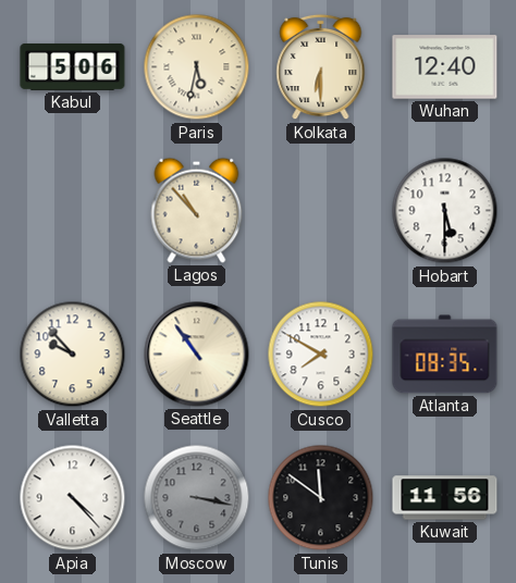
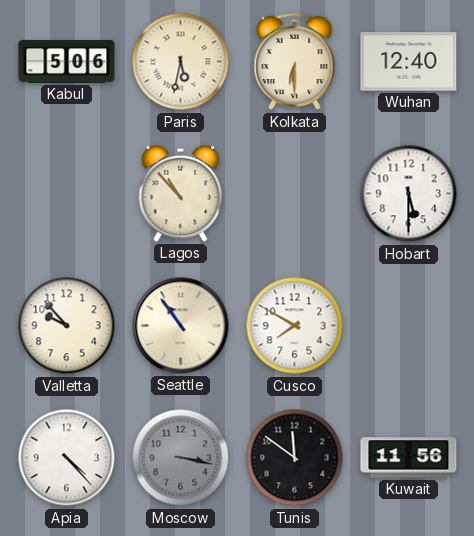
Atlanta: 08:35 -> none (445, 355)
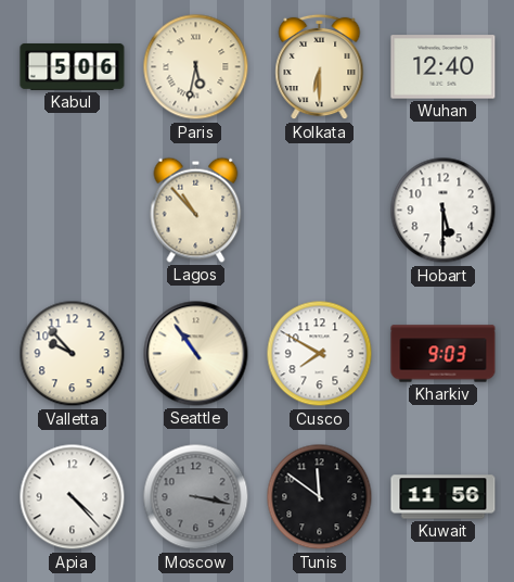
Kharkiv: none -> 9:03 (444, 354)
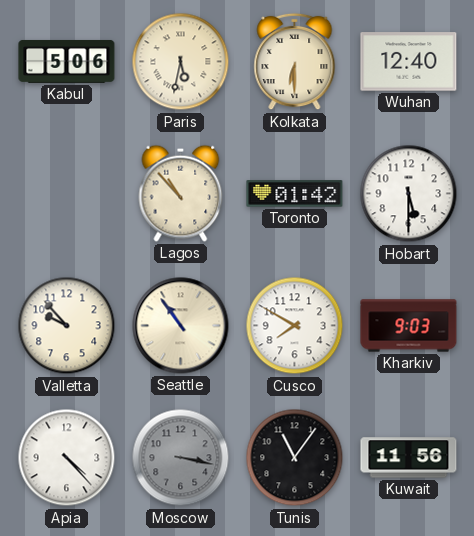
Toronto: none -> 01:42 (295, 194)
Tunis: 11:51 -> 11:06 (295, 458)
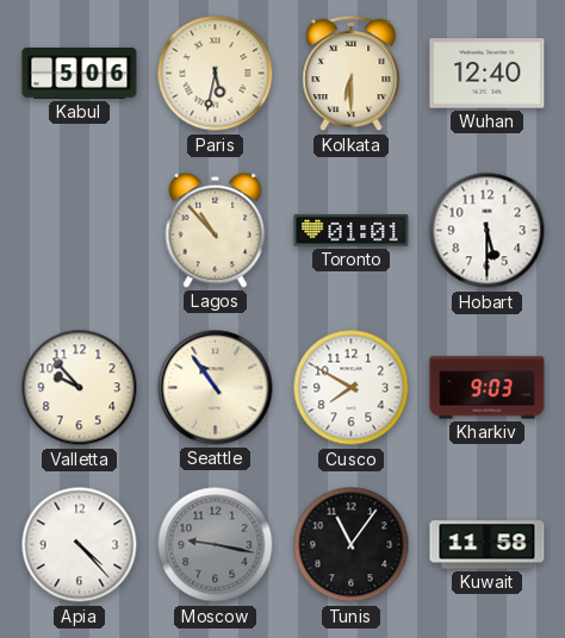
Toronto: 01:42 -> 01:01 (352, 231)
Moscow: 3:17 -> 9:17 (216, 545)
Kuwait: 11:56 -> 11:58 (488, 545)
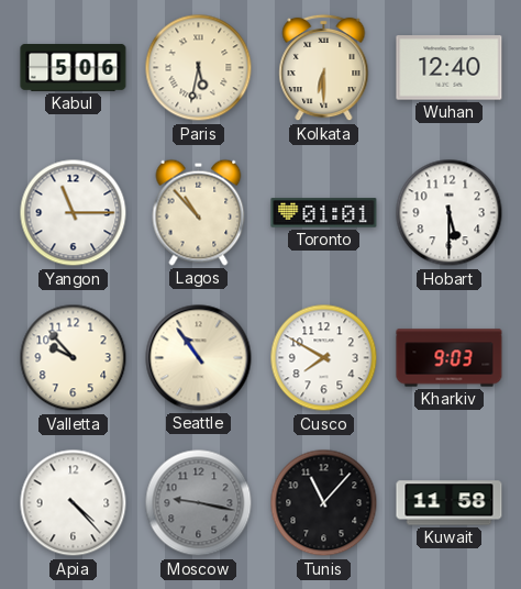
Yangon: none -> 11:15 (74, 213)
Tunis: 11:06 -> 11:07 (324, 503)
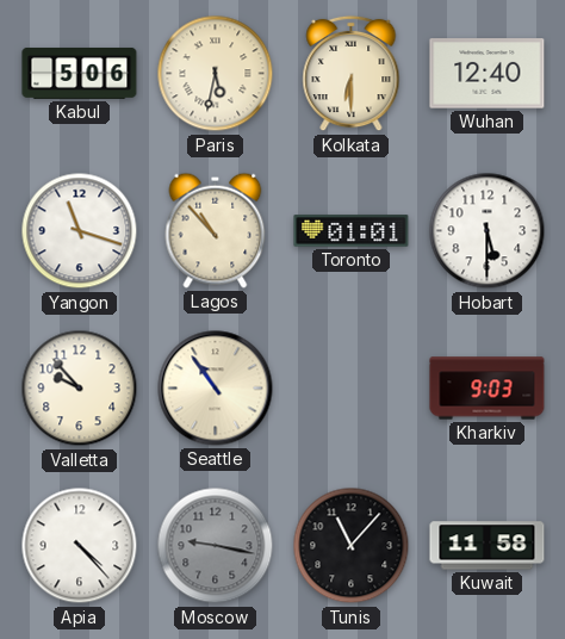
Yangon: 11:15 -> 11:18 (80, 231)
Cusco: 7:50 -> none (324, 358)
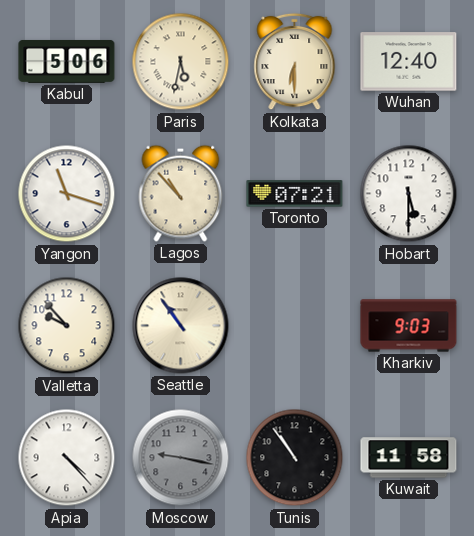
Toronto: 01:01 -> 07:21 (295, 194)
Tunis: 11:07 -> 10:54 (295, 458)
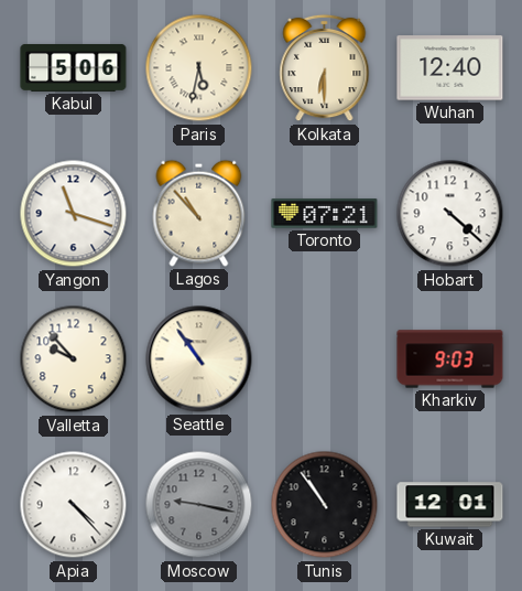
Hobart: 5:30 -> 4:22 (450, 214)
Kuwait: 11:58 -> 12:01 (450, 505)
